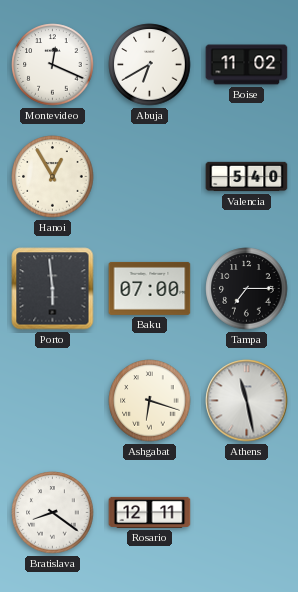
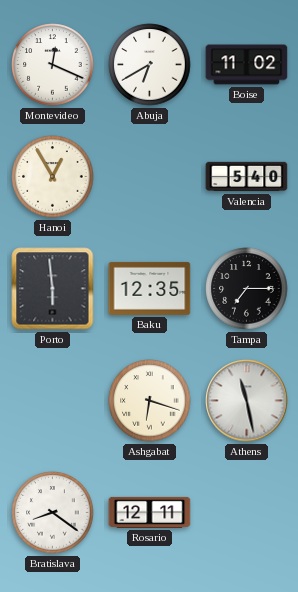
Baku: 07:00 -> 12:35 (150, 288)
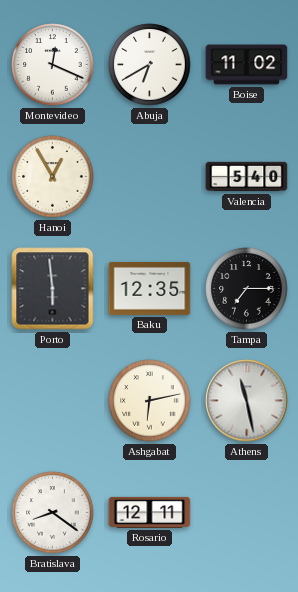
Ashgabat: 6:18 -> 6:13 (150, 401)
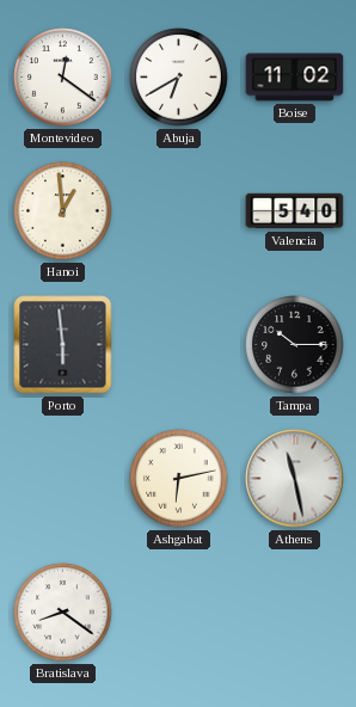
Montevideo: 12:19 -> 12:21 (63, 78)
Hanoi: 12:55 -> 12:59 (63, 211)
Baku: 12:35 -> none (150, 288)
Tampa: 7:15 -> 10:15 (295, 345)
Rosario: 12:11 -> none (150, 512)
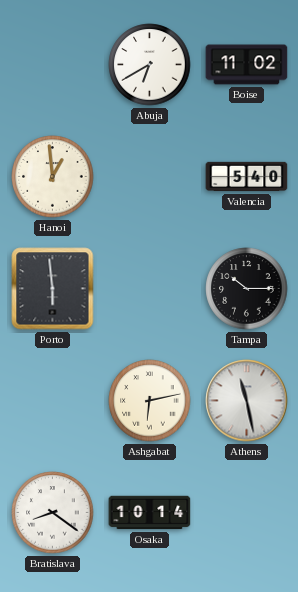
Montevideo: 12:21 -> none (63, 78)
Osaka: none -> 10:14 (150, 513)
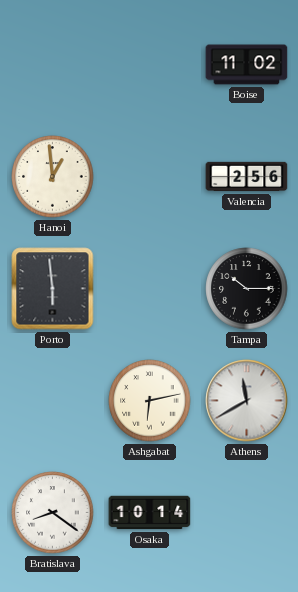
Abuja: 6:40 -> none (150, 65)
Valencia: 5:40 -> 2:56 (247, 177)
Athens: 11:28 -> 11:40 (247, 401)
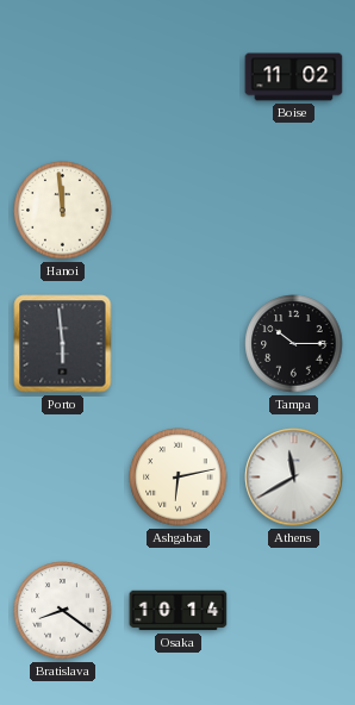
Hanoi: 12:59 -> 11:59 (63, 211)
Valencia: 2:56 -> none (247, 177)
